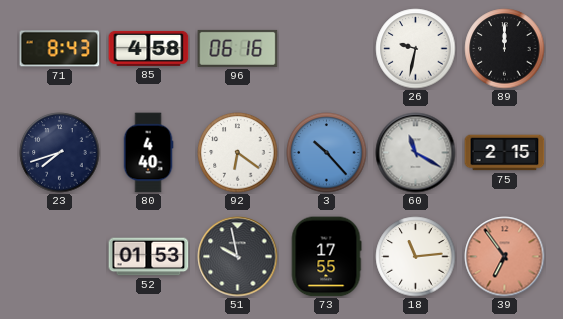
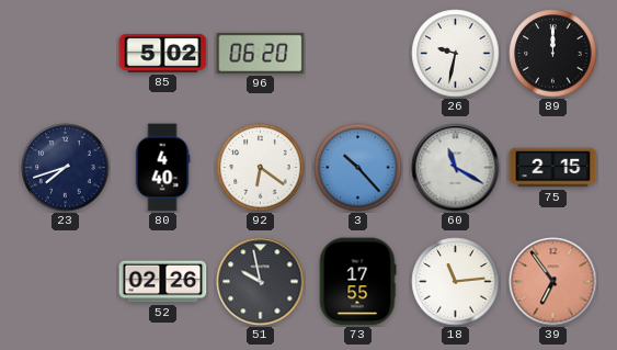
71: 8:43 -> none (60, 49)
85: 4:58 -> 5:02 (163, 53)
96: 06:16 -> 06:20 (261, 53)
52: 01:53 -> 02:26 (163, 282)
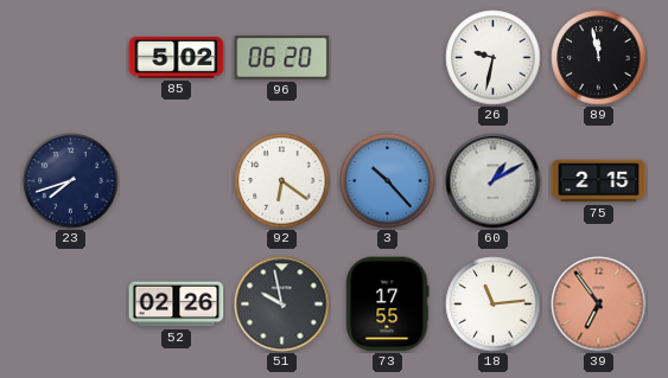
89: 12:00 -> 11:58 (599, 58)
80: 4:40 -> none (162, 168)
60: 11:20 -> 1:10 (494, 181)
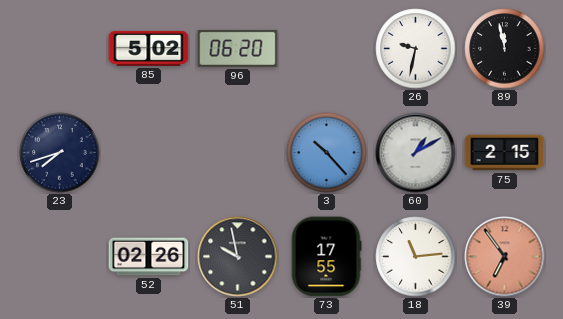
92: 6:21 -> none (282, 181)
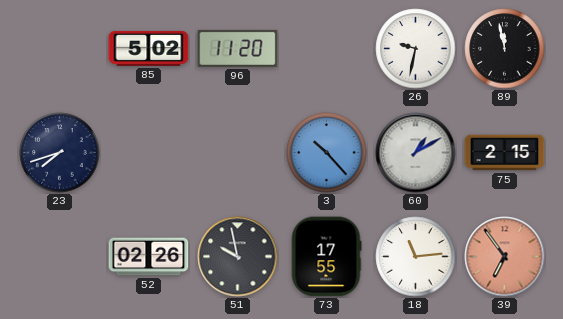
96: 06:20 -> 11:20 (238, 48)
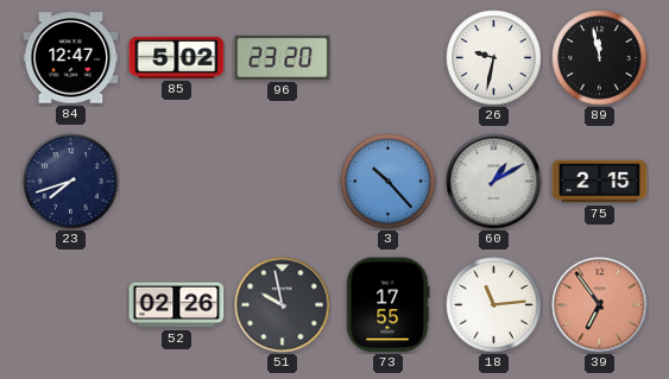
84: none -> 12:47 (71, 58)
96: 11:20 -> 23:20 (283, 57)
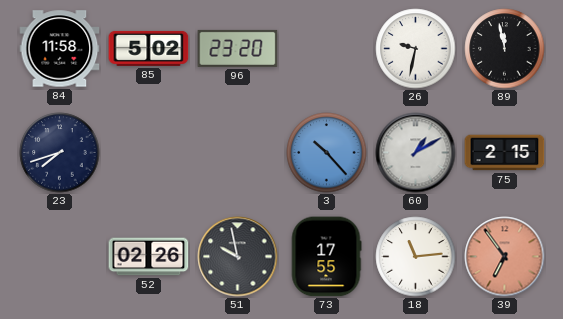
84: 12:47 -> 11:58 (60, 49)
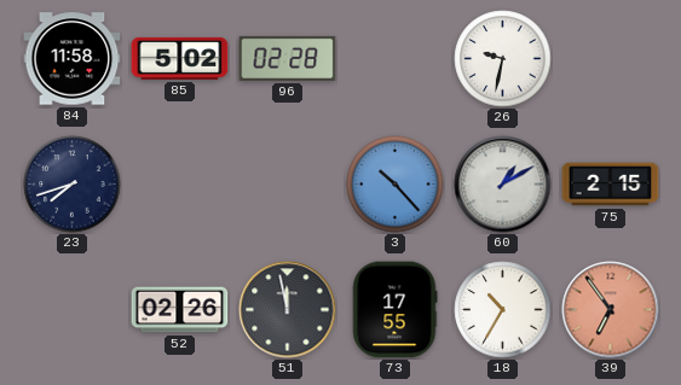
96: 23:20 -> 02:28 (288, 58)
89: 11:58 -> none (505, 49)
51: 9:58 -> 11:58 (288, 310)
18: 11:14 -> 10:35 (503, 310)
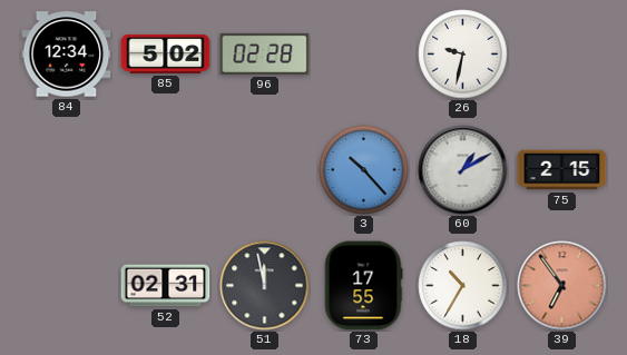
84: 11:58 -> 12:34 (67, 55)
23: 7:42 -> none (73, 185)
52: 02:26 -> 02:31 (166, 286)
